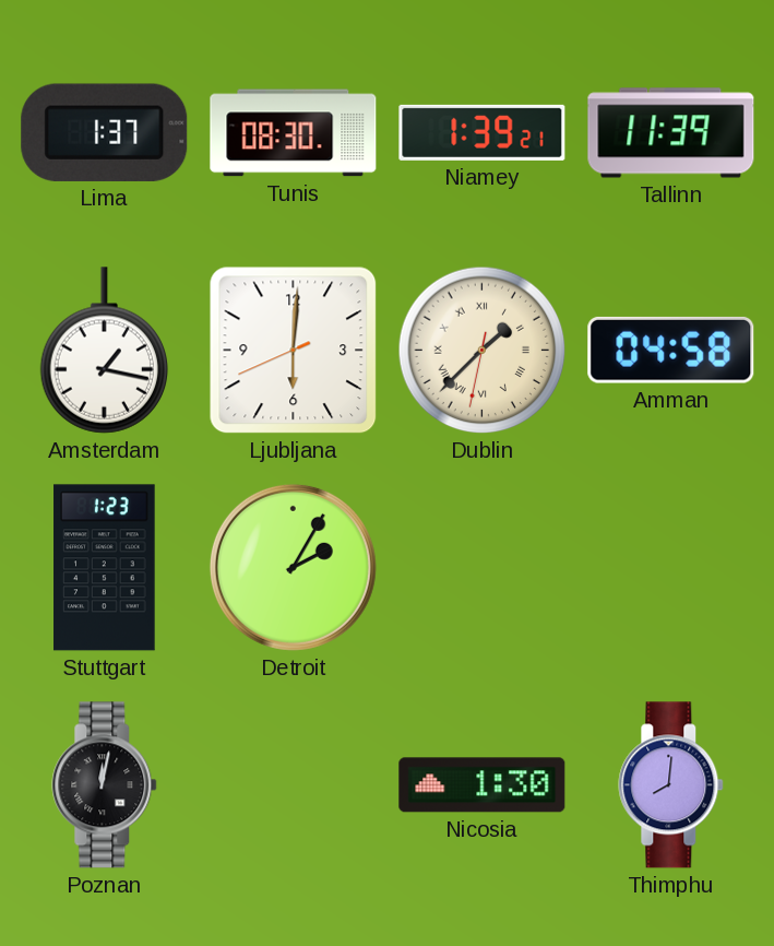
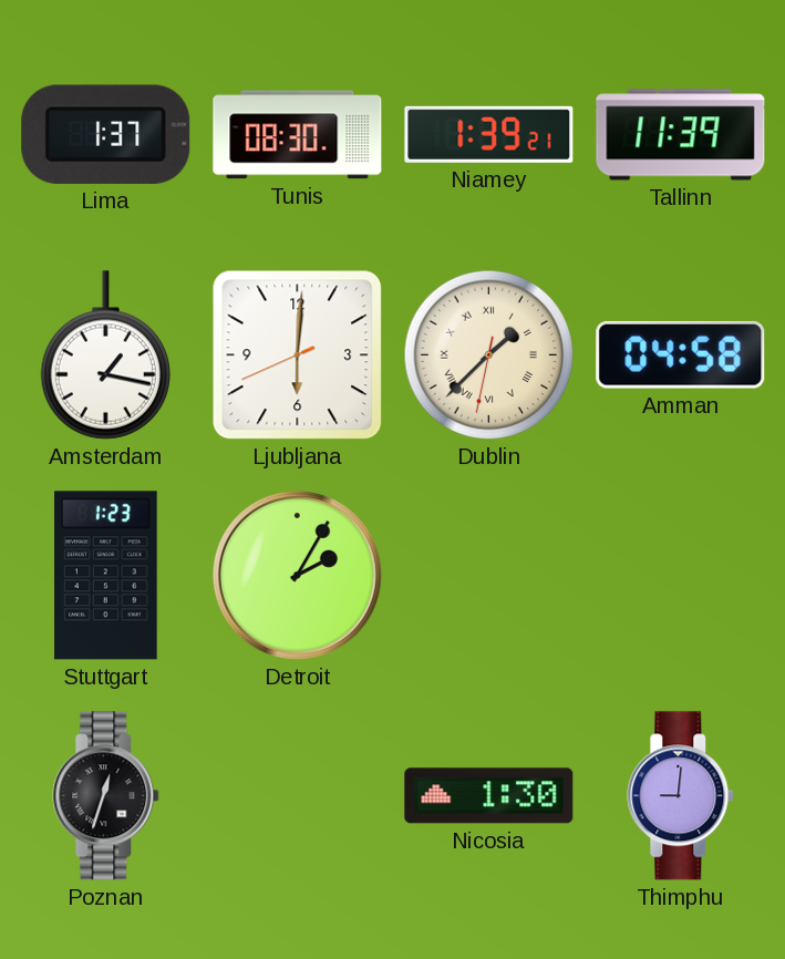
Poznan: 12:02 -> 12:33 (106, 796)
Thimphu: 8:01 -> 9:01 (681, 796)
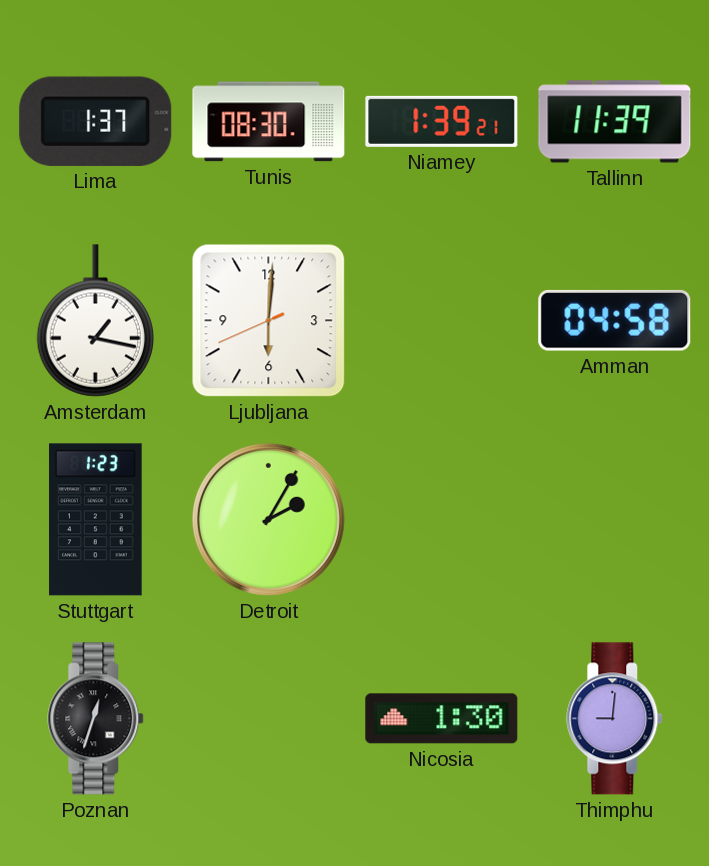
Dublin: 1:37 -> none (489, 355)
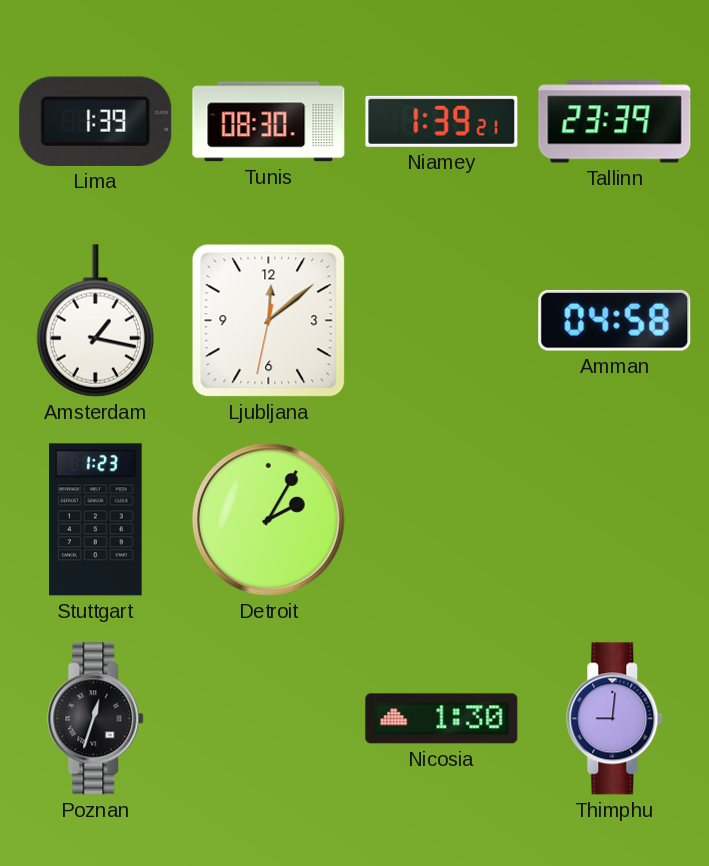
Lima: 1:37 -> 1:39 (96, 121)
Tallinn: 11:39 -> 23:39 (615, 122)
Ljubljana: 6:00 -> 12:08 (269, 321)
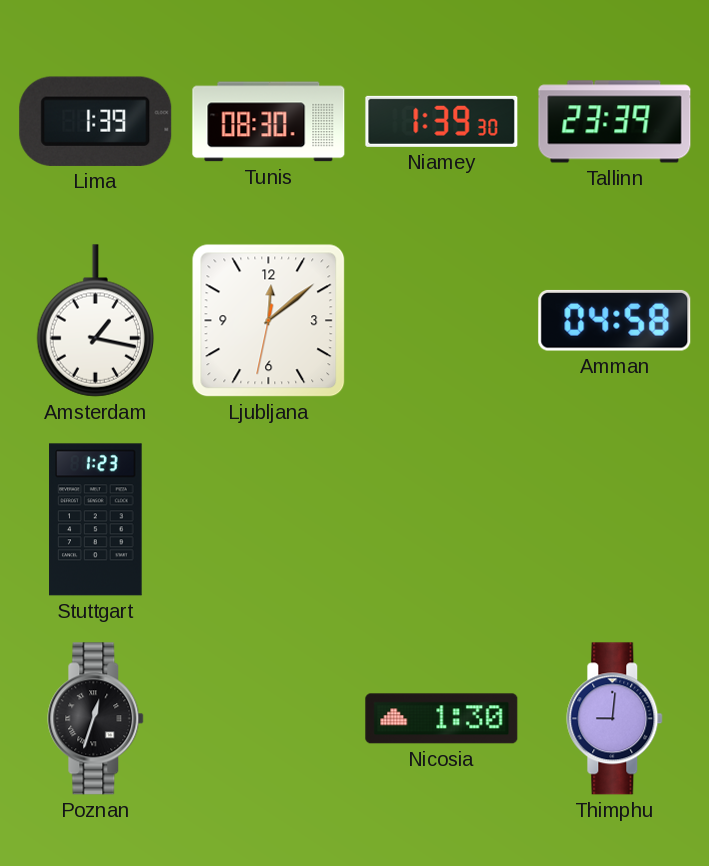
Niamey: 1:39:21 -> 1:39:30 (442, 121)
Detroit: 2:05 -> none (268, 519)
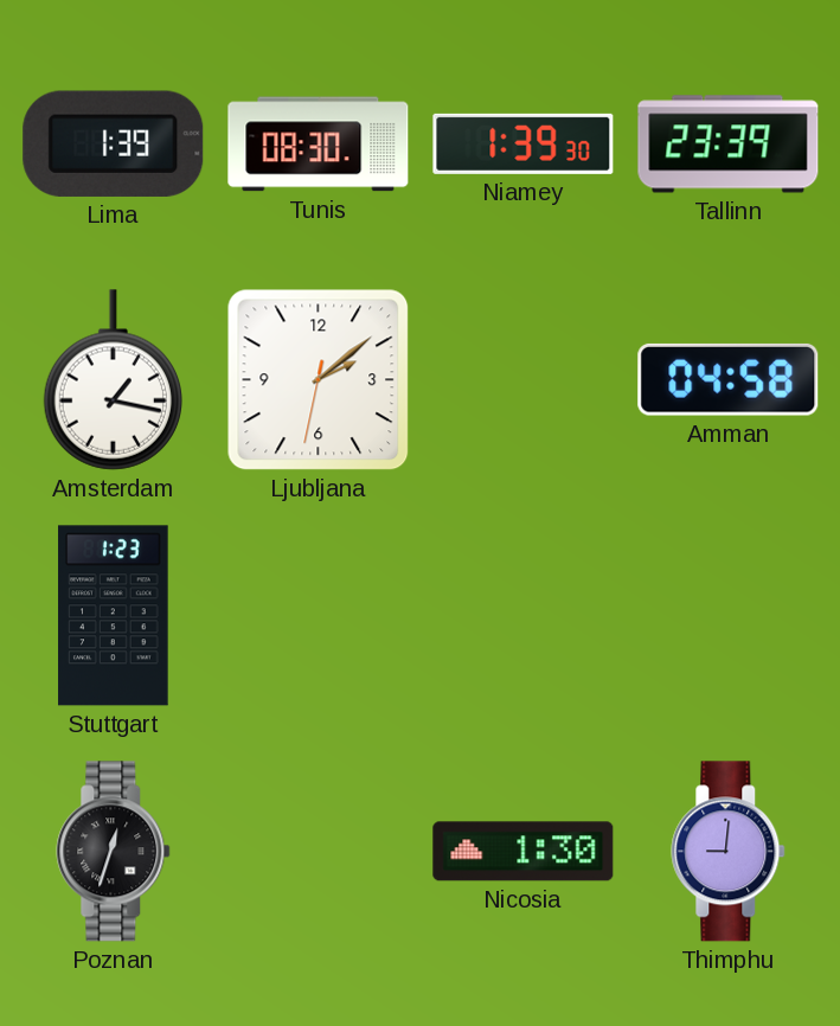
Ljubljana: 12:08 -> 2:08 (319, 380)
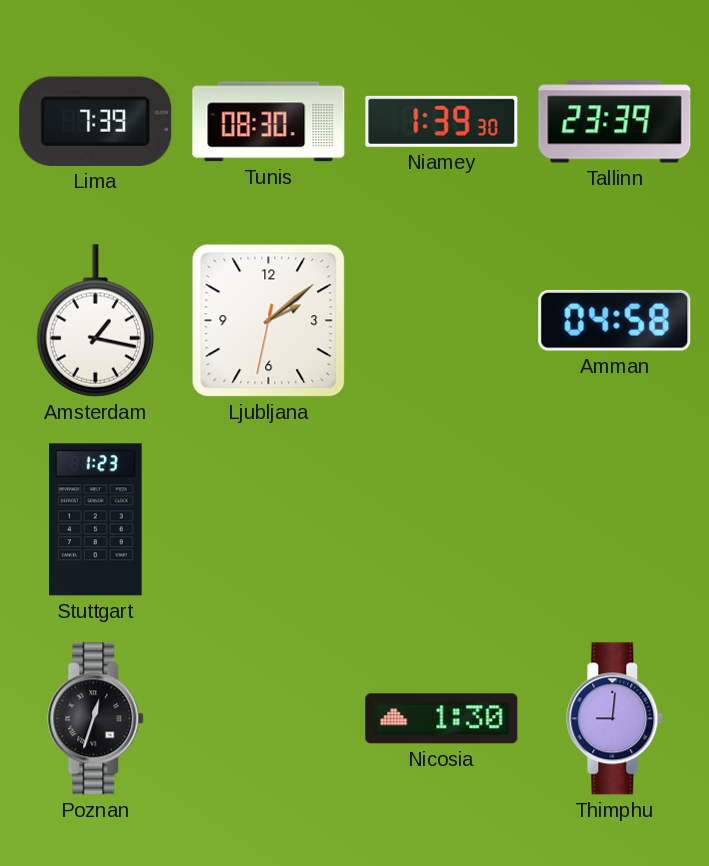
Lima: 1:39 -> 7:39 (96, 121)
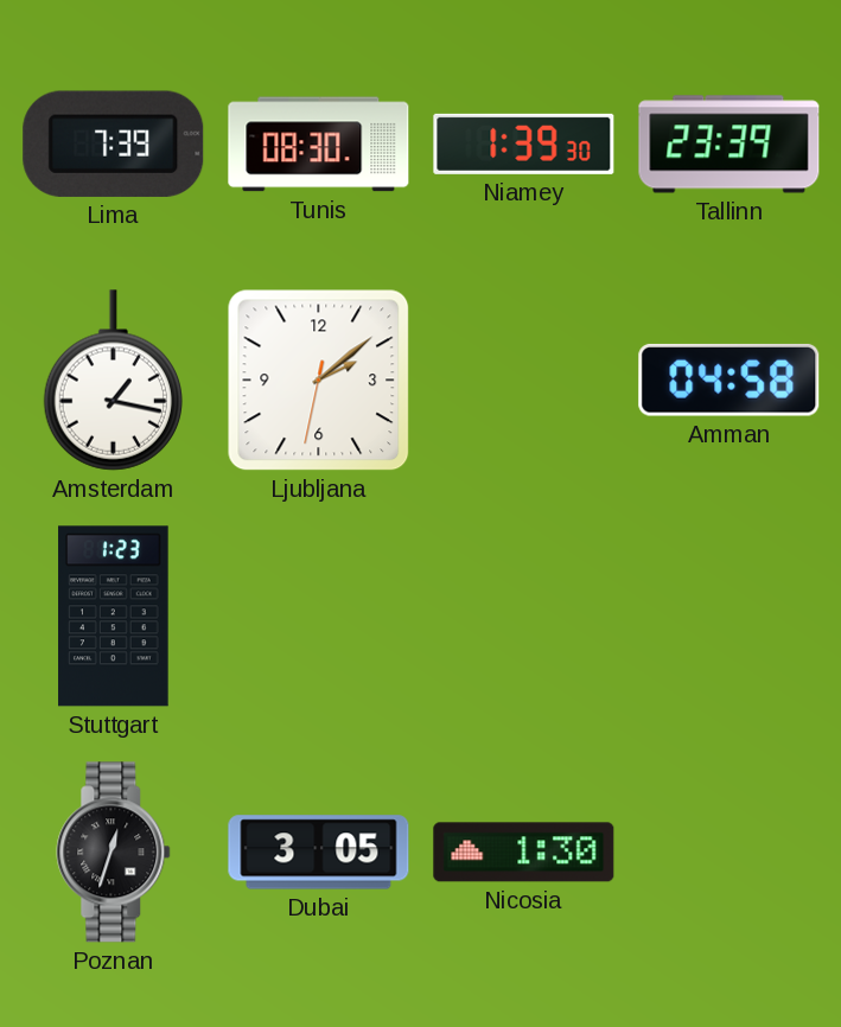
Dubai: none -> 3:05 (319, 853)
Thimphu: 9:01 -> none (615, 719)
